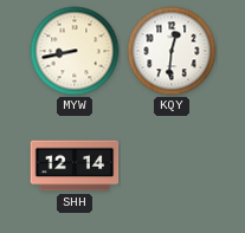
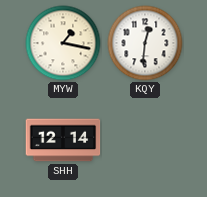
MYW: 8:43 -> 1:17 (63, 43)
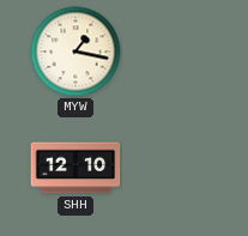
KQY: 12:31 -> none (145, 43)
SHH: 12:14 -> 12:10 (75, 168)
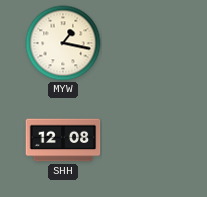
SHH: 12:10 -> 12:08 (63, 140)
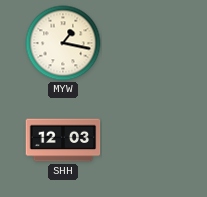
SHH: 12:08 -> 12:03 (63, 140)
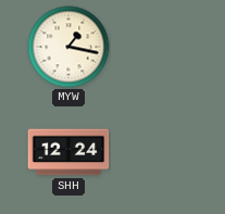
SHH: 12:03 -> 12:24 (68, 152)
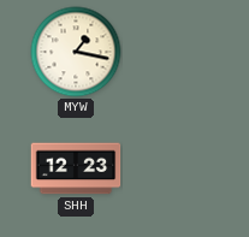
SHH: 12:24 -> 12:23 (76, 168)
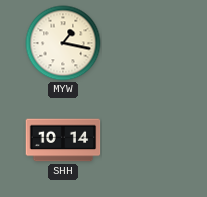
SHH: 12:23 -> 10:14 (63, 140)
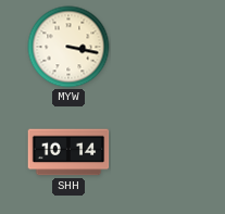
MYW: 1:17 -> 3:17 (68, 47)
